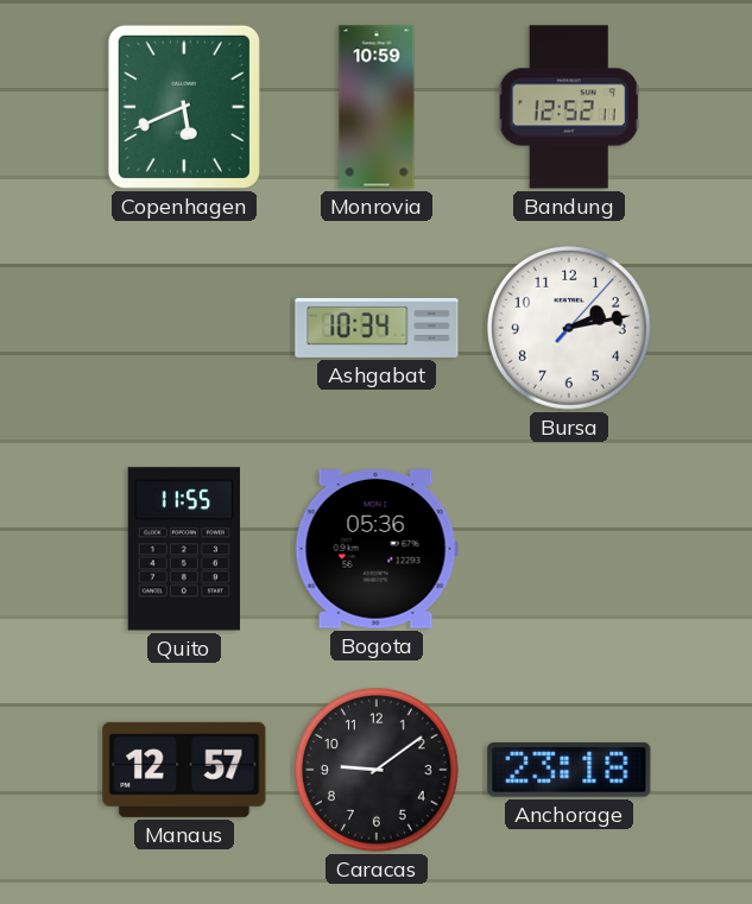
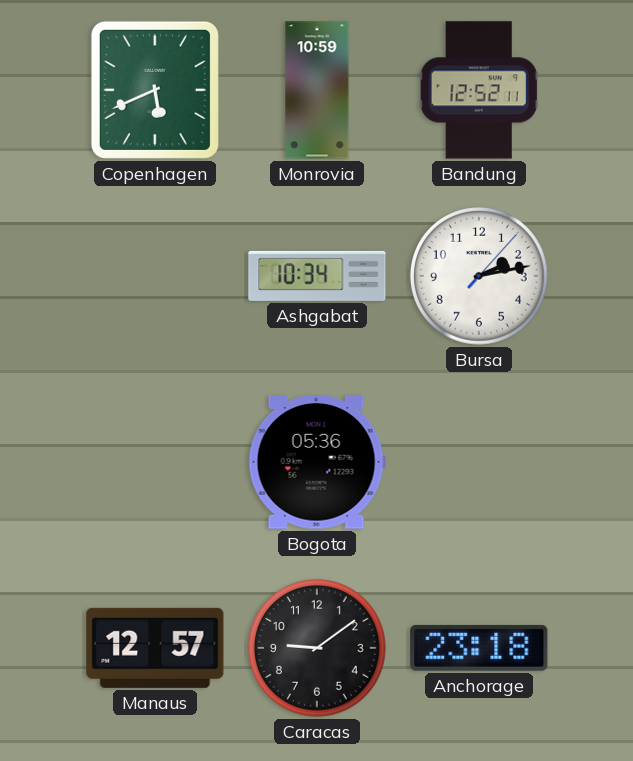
Quito: 11:55 -> none (184, 549)
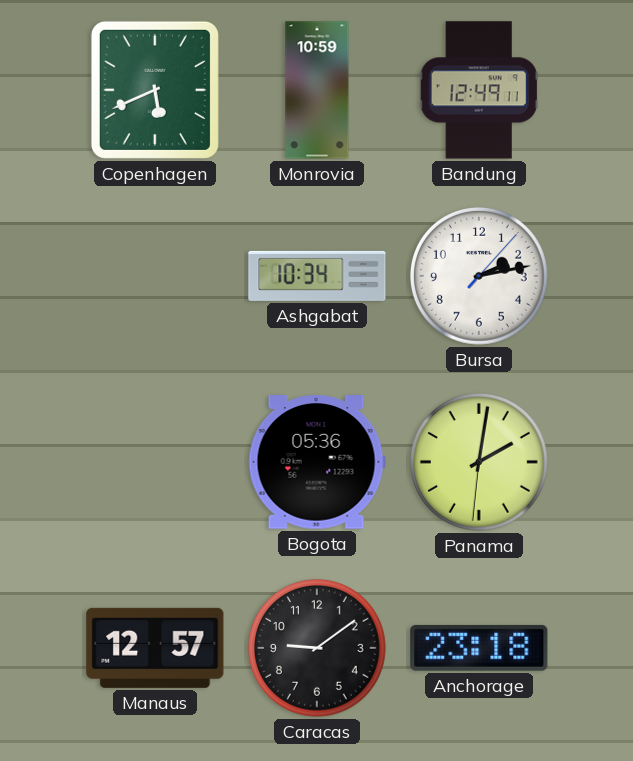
Bandung: 12:52 -> 12:49 (479, 90)
Panama: none -> 2:01 (479, 462)
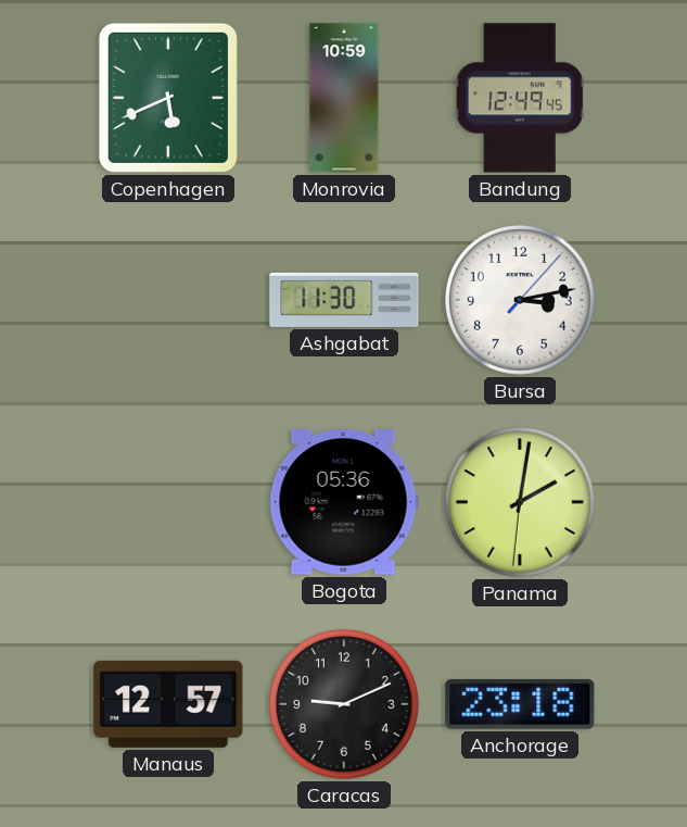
Bandung: 12:49:11 -> 12:49:45 (520, 98)
Ashgabat: 10:34 -> 11:30 (344, 300)
Bursa: 2:13 -> 3:13 (520, 300)
Caracas: 9:09 -> 9:11 (344, 704)
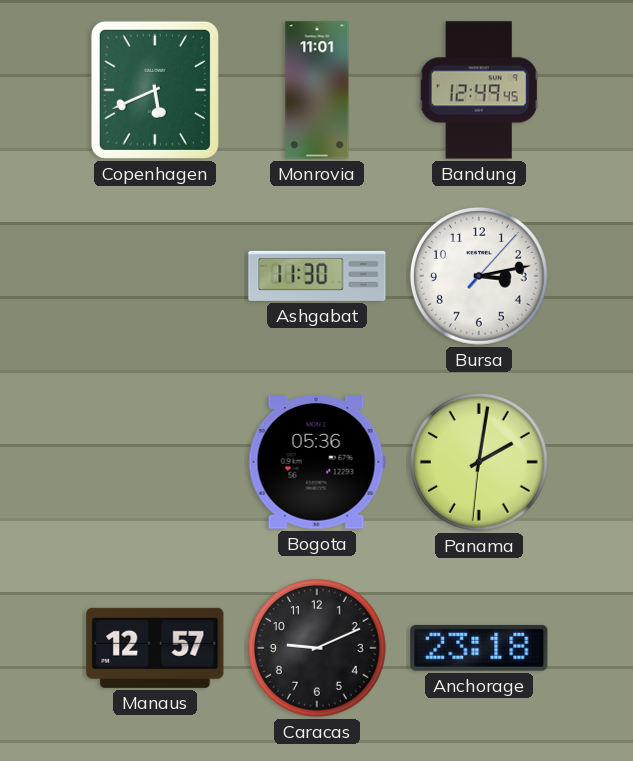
Monrovia: 10:59 -> 11:01 (317, 90)
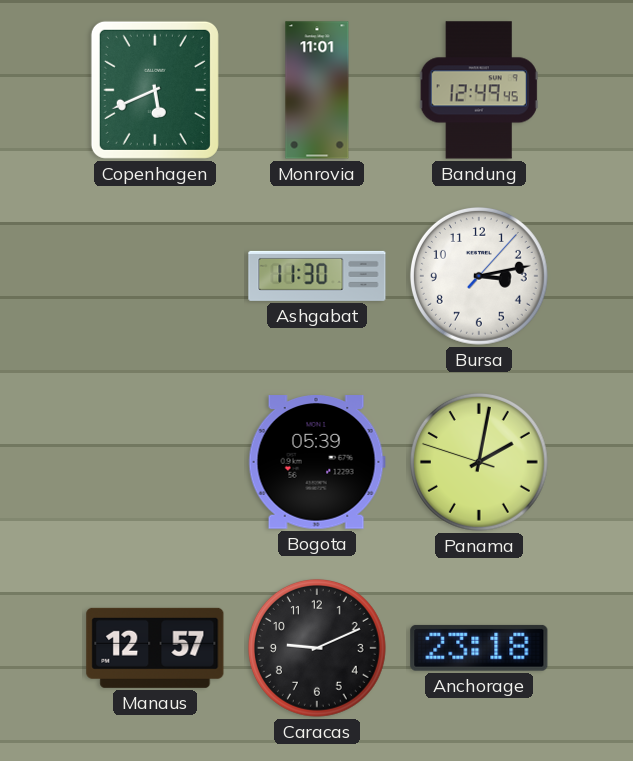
Bogota: 05:36 -> 05:39 (317, 462)
Panama: 2:01:31 -> 2:01:48 (479, 462)
